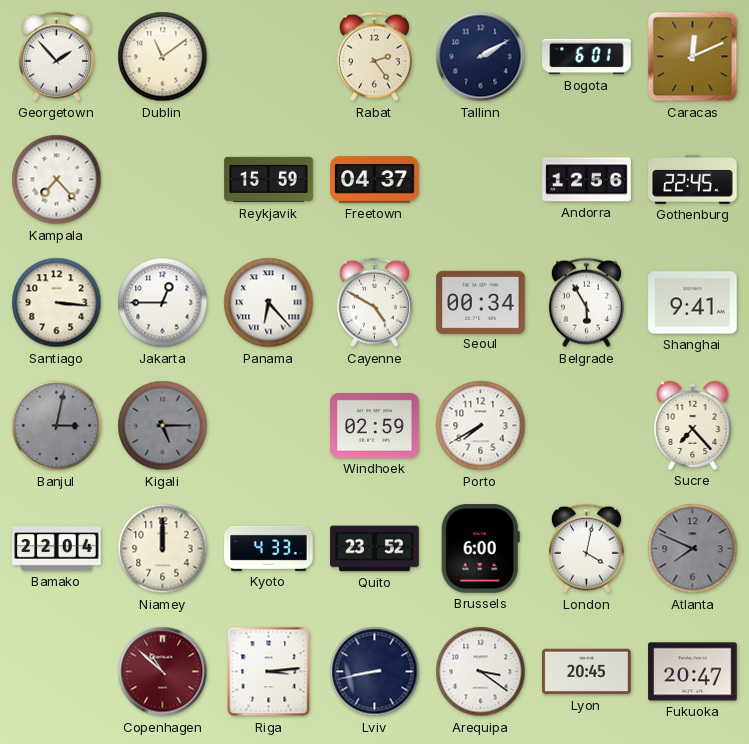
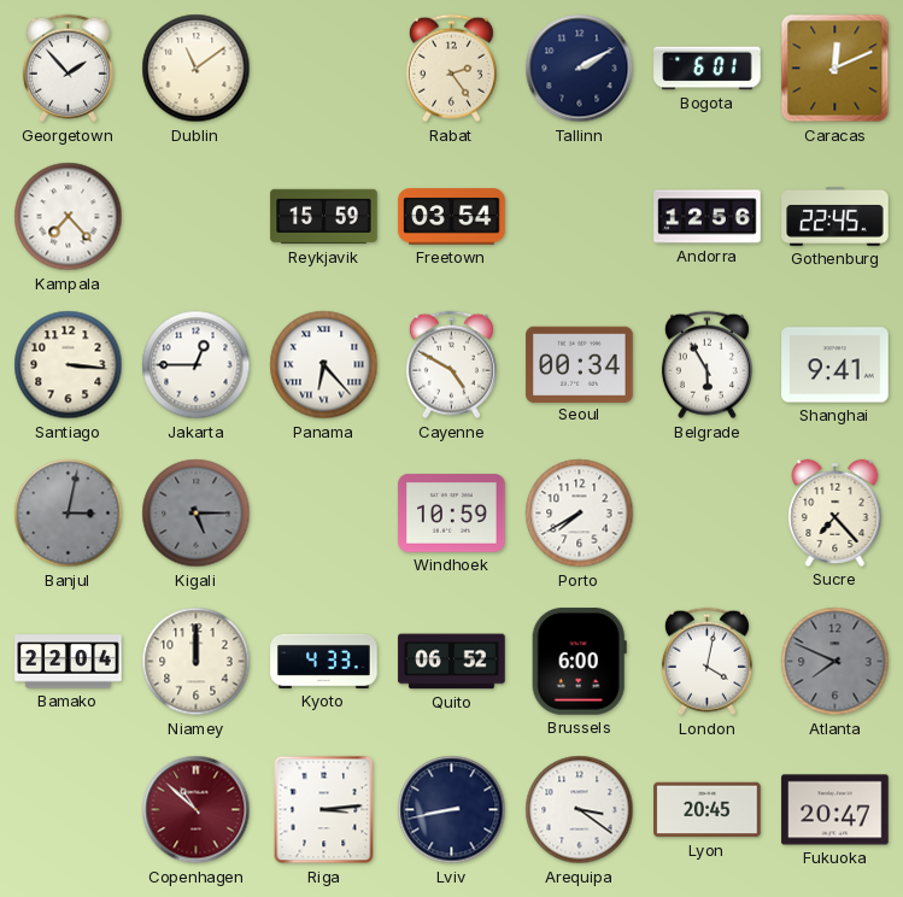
Freetown: 04:37 -> 03:54 (452, 217)
Windhoek: 02:59 -> 10:59 (452, 514)
Quito: 23:52 -> 06:52 (452, 662)
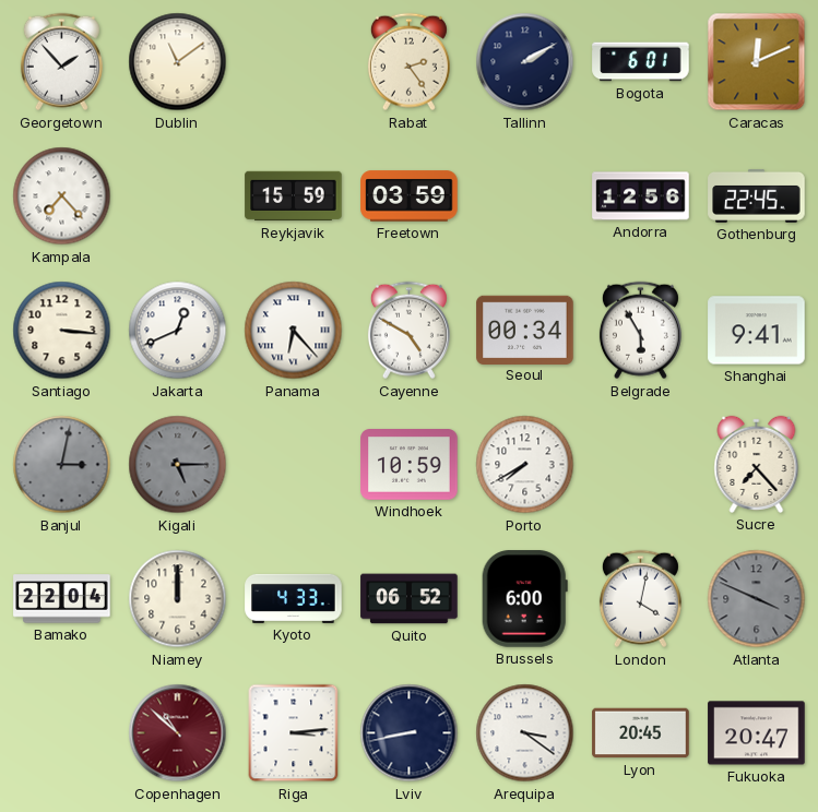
Freetown: 03:54 -> 03:59 (410, 196)
Jakarta: 12:45 -> 12:41 (178, 331)
Atlanta: 7:49 -> 3:49 (757, 599)
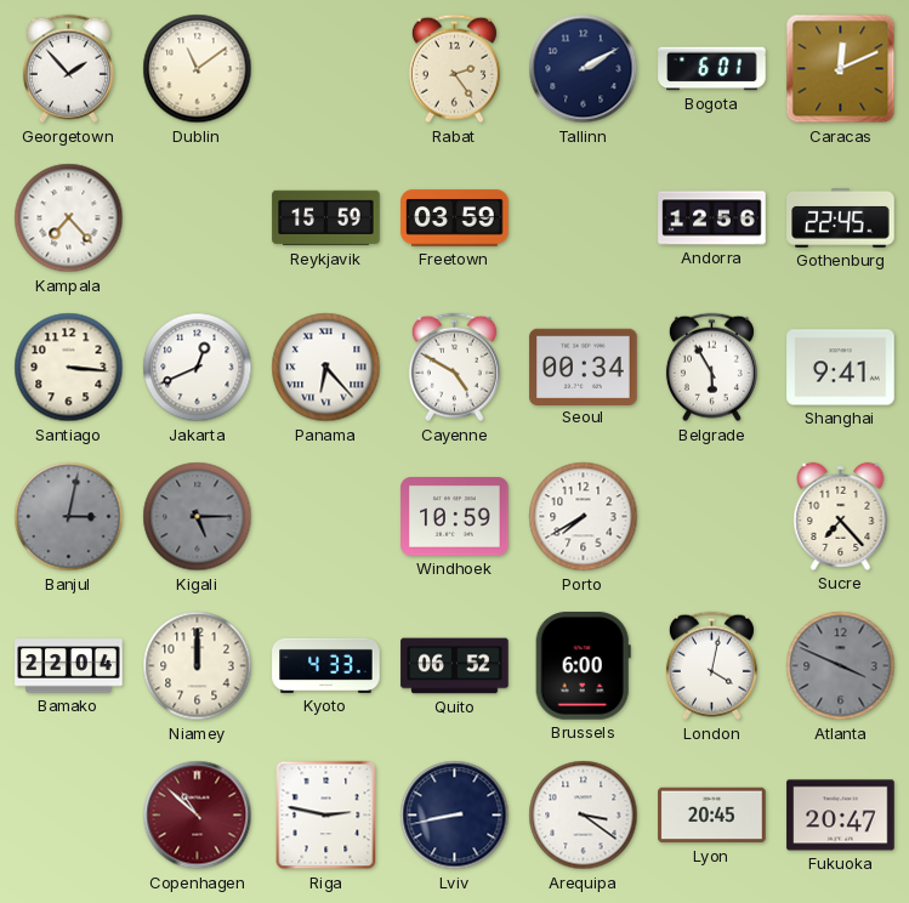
Riga: 3:14 -> 2:47 (326, 816)
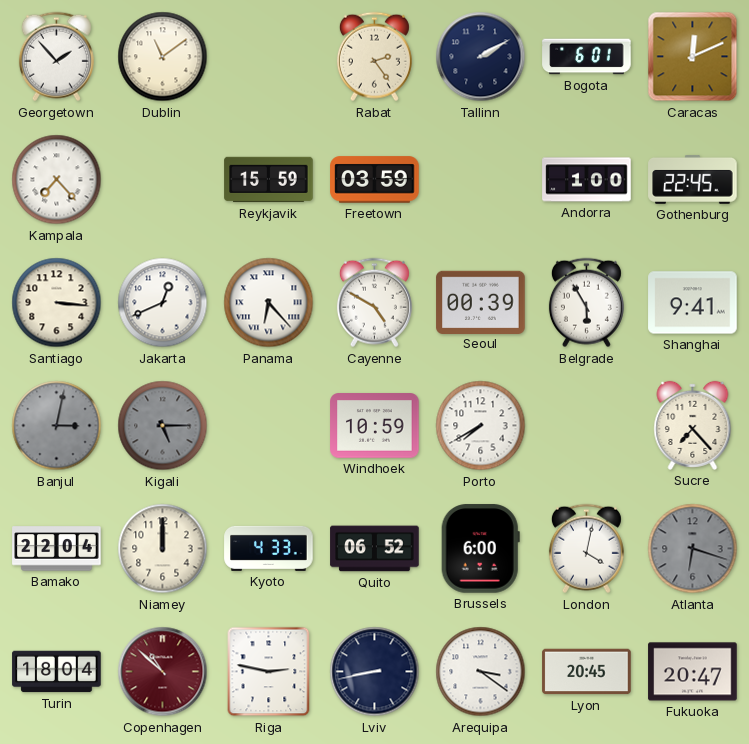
Andorra: 12:56 -> 1:00 (587, 180)
Seoul: 00:34 -> 00:39 (481, 302)
Atlanta: 3:49 -> 6:18 (693, 549)
Turin: none -> 18:04 (57, 672)
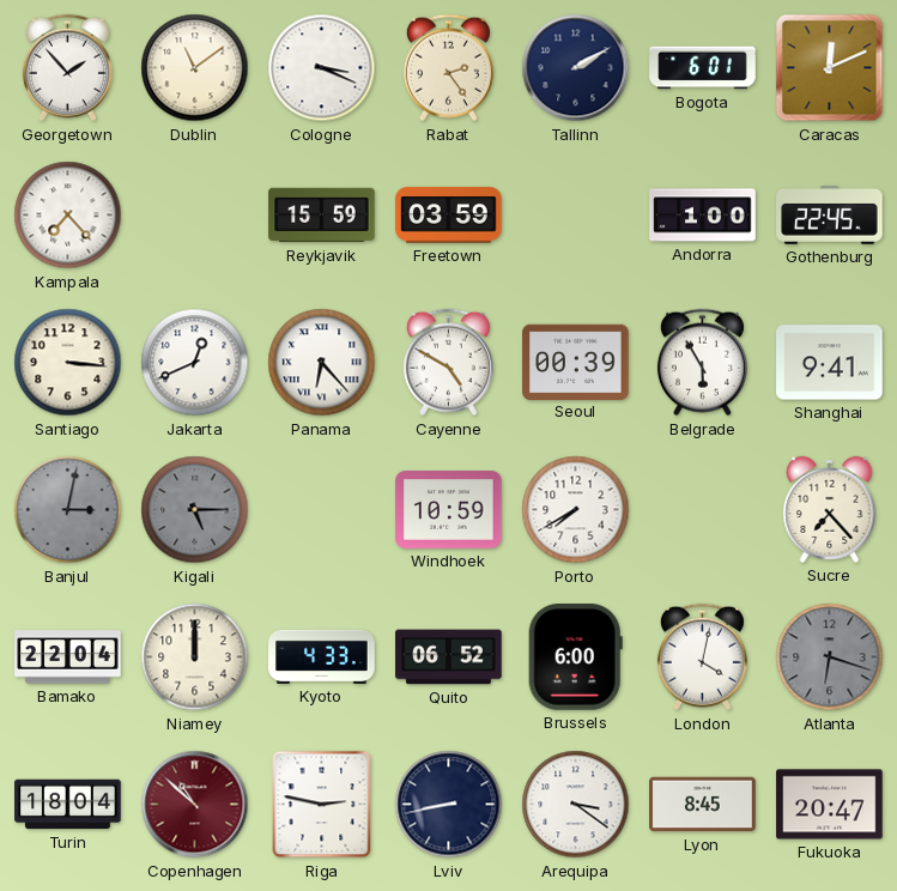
Cologne: none -> 3:19 (322, 68)
Lyon: 20:45 -> 8:45 (703, 805)
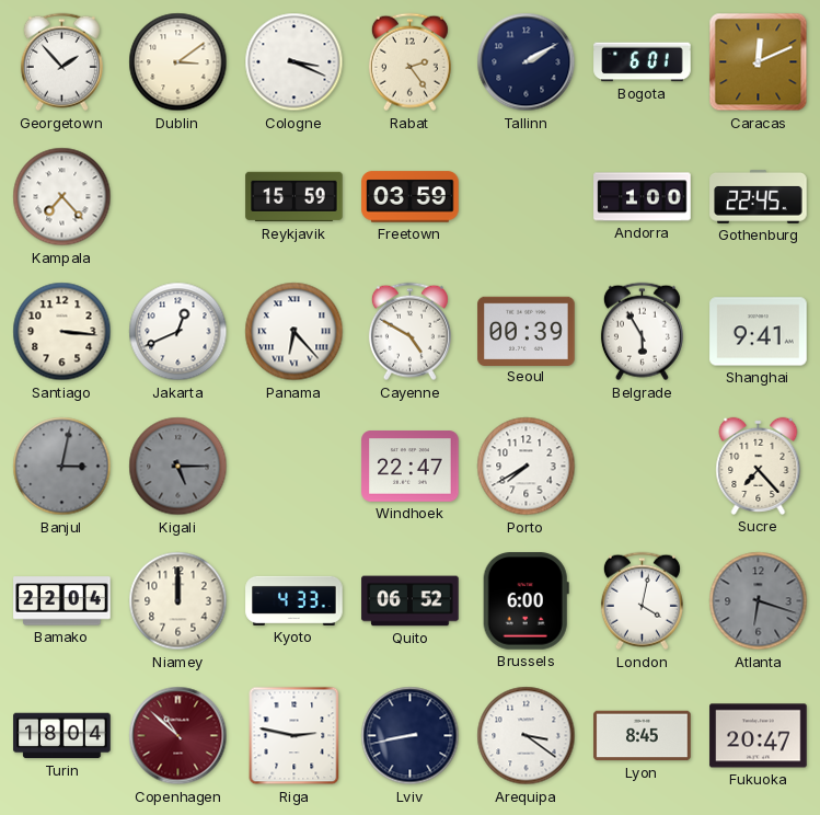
Dublin: 11:09 -> 3:09 (178, 62)
Windhoek: 10:59 -> 22:47 (411, 467)
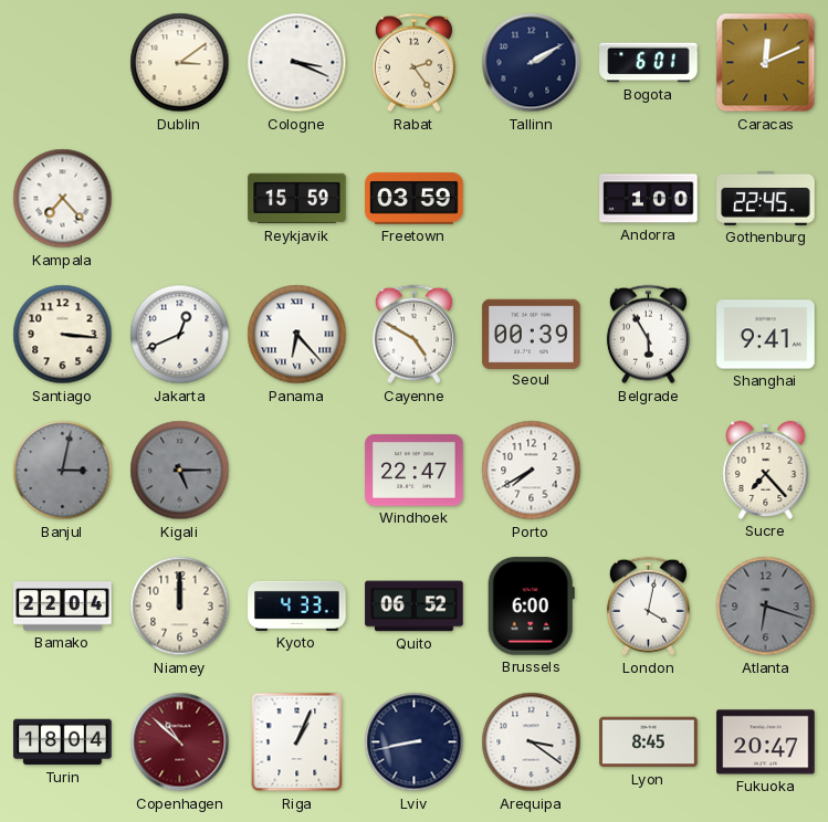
Georgetown: 1:53 -> none (61, 62)
Riga: 2:47 -> 1:04 (297, 742)
